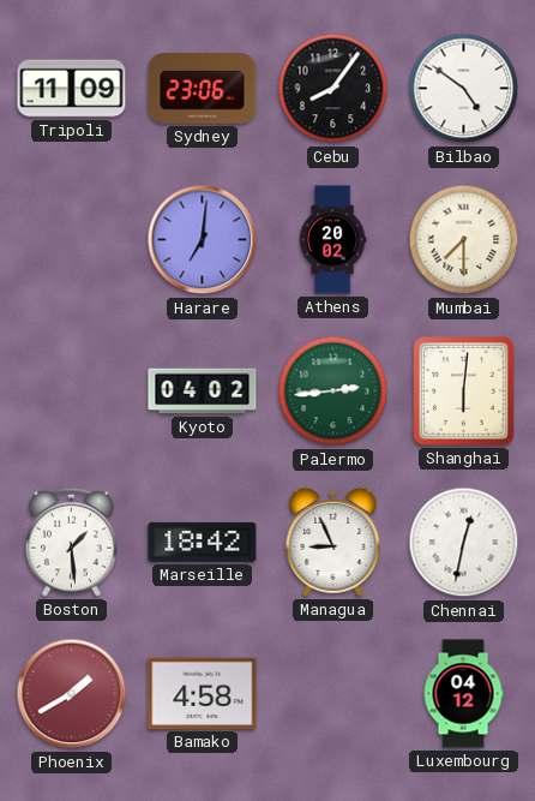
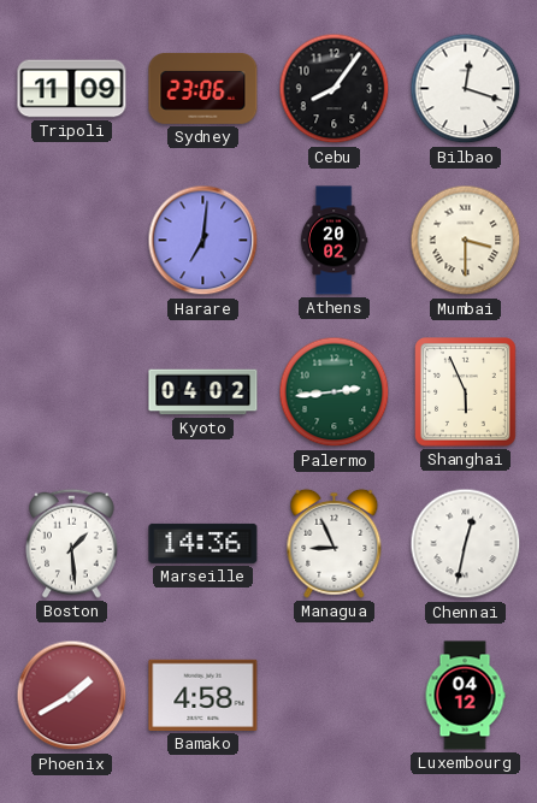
Bilbao: 4:51 -> 12:18 (466, 89)
Mumbai: 7:30 -> 3:30 (466, 241)
Shanghai: 6:01 -> 5:56 (466, 392)
Marseille: 18:42 -> 14:36 (203, 543)
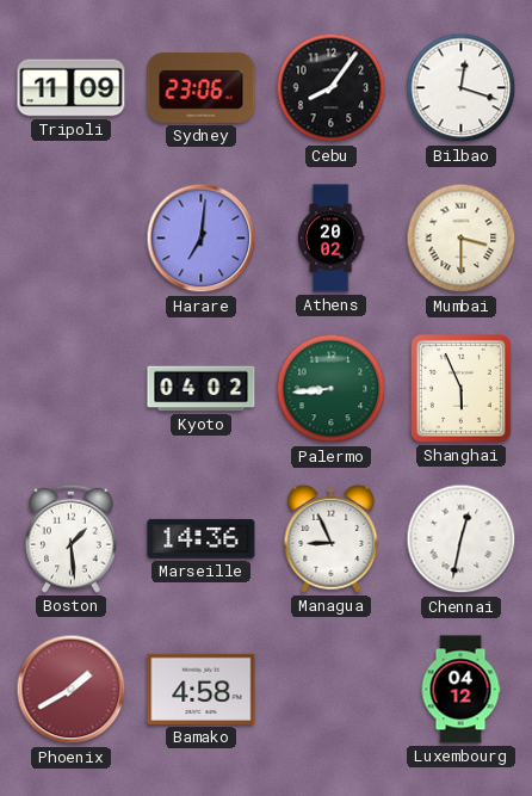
Palermo: 2:44 -> 8:44 (332, 389)
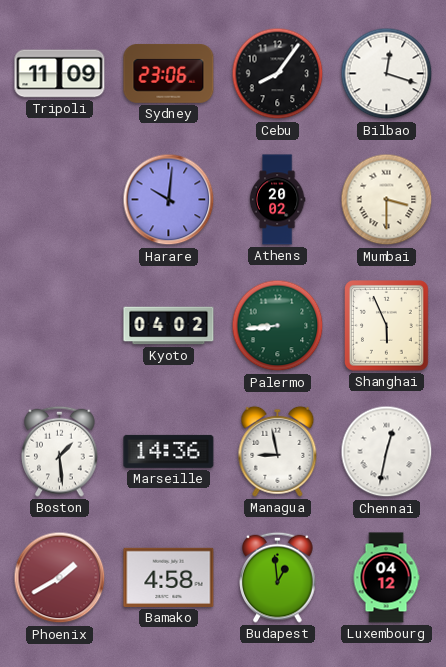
Harare: 7:01 -> 10:01 (169, 200)
Managua: 8:56 -> 8:58 (278, 451)
Budapest: none -> 12:59 (278, 577)
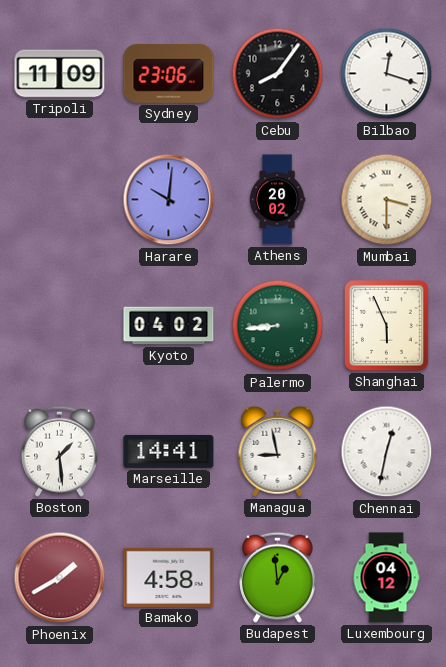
Marseille: 14:36 -> 14:41 (169, 451)
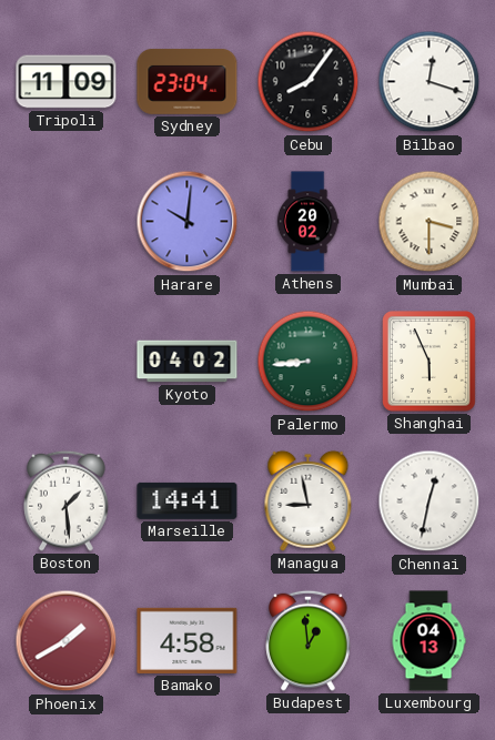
Sydney: 23:06 -> 23:04 (188, 81)
Luxembourg: 04:12 -> 04:13 (428, 641)
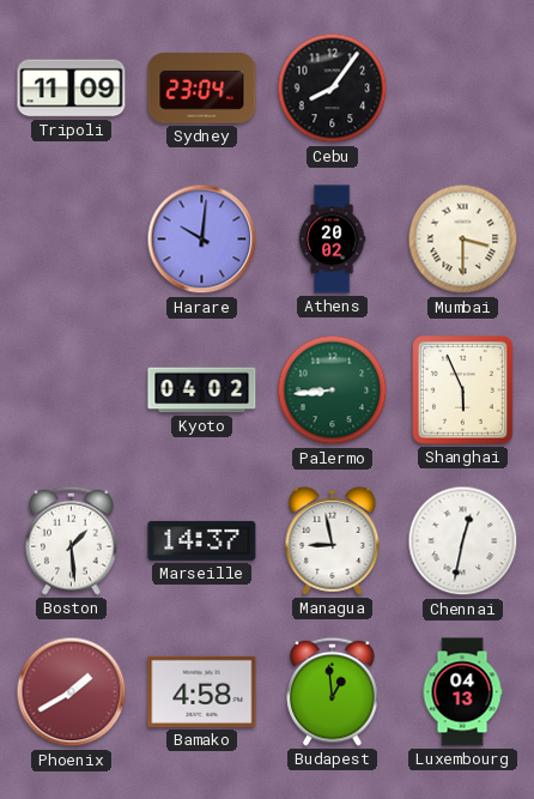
Bilbao: 12:18 -> none (430, 82)
Marseille: 14:41 -> 14:37 (202, 540)
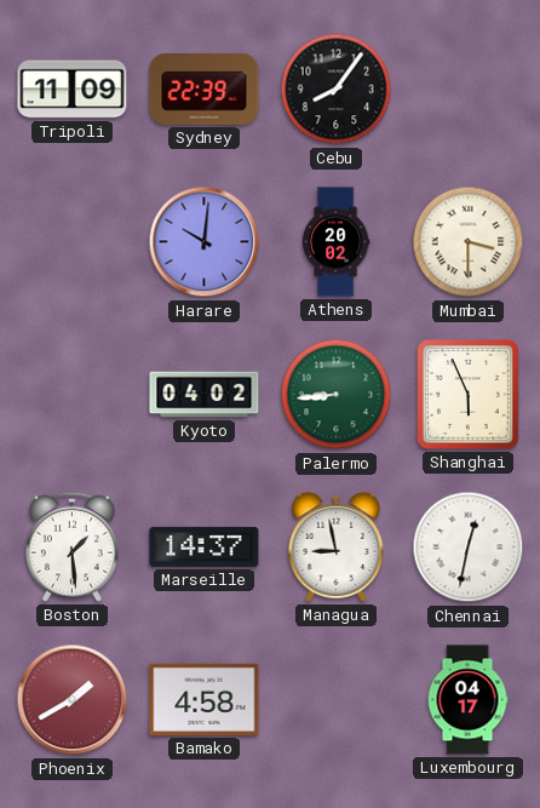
Sydney: 23:04 -> 22:39 (205, 88)
Budapest: 12:59 -> none (333, 691)
Luxembourg: 04:13 -> 04:17 (467, 700)
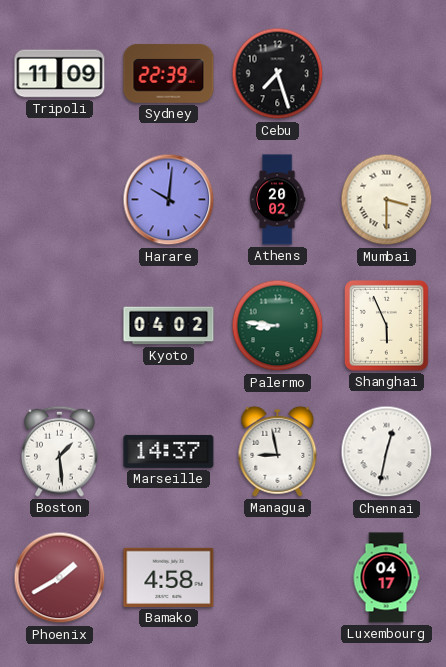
Cebu: 8:06 -> 7:27 (278, 74)
Palermo: 8:44 -> 8:46 (278, 326)
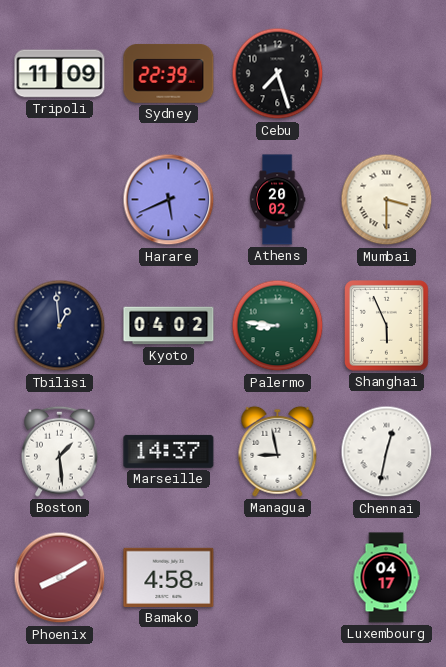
Harare: 10:01 -> 5:41 (169, 200)
Tbilisi: none -> 12:59 (60, 326)
Phoenix: 1:40 -> 8:10 (60, 578)
